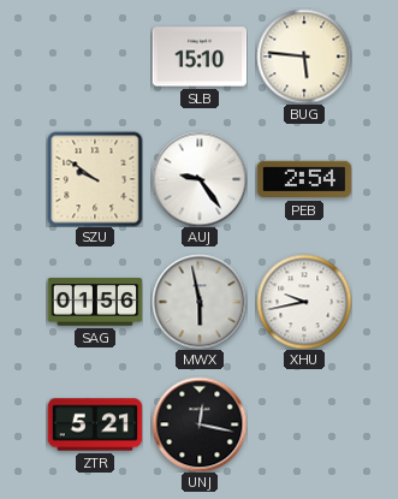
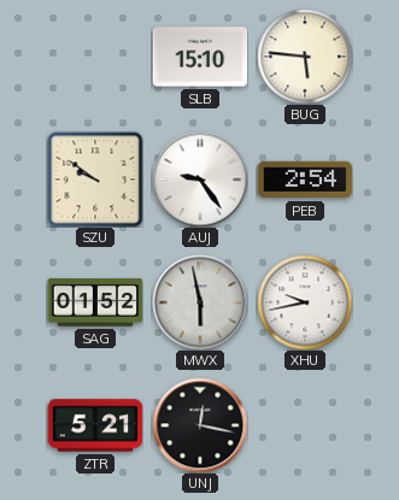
SAG: 01:56 -> 01:52 (95, 302)
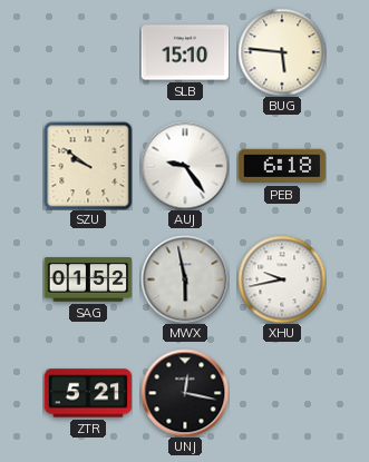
PEB: 2:54 -> 6:18 (282, 166)
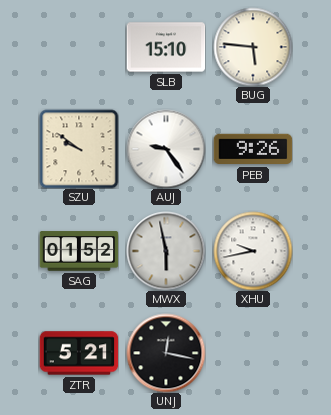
PEB: 6:18 -> 9:26 (253, 149)
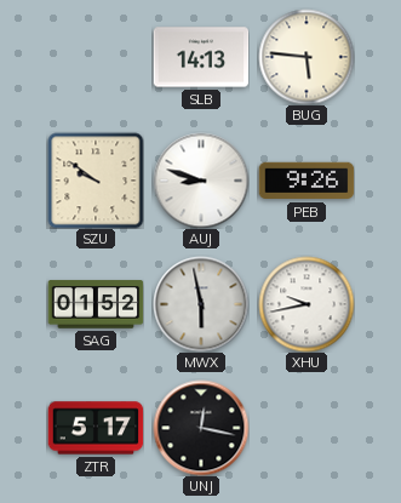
SLB: 15:10 -> 14:13 (201, 57)
AUJ: 9:24 -> 8:48 (201, 181)
ZTR: 5:21 -> 5:17 (96, 428)
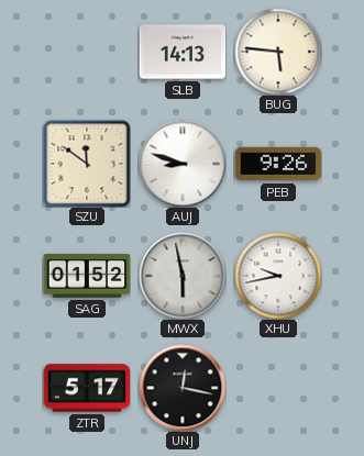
SZU: 9:51 -> 11:51 (87, 164)
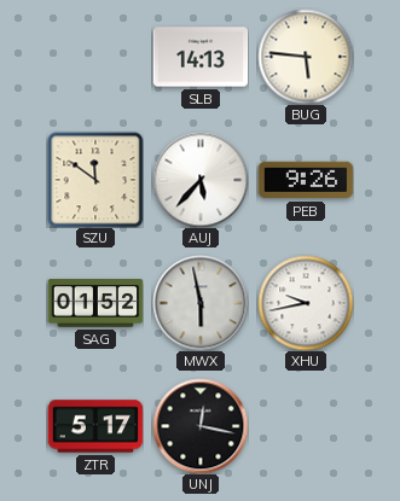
AUJ: 8:48 -> 5:37 (201, 180)
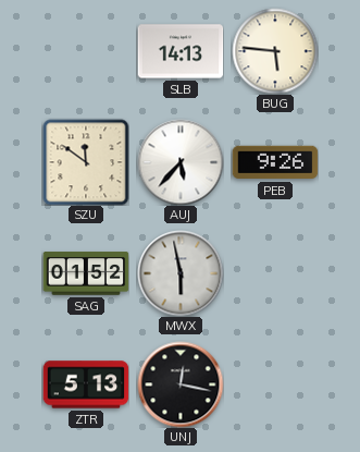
XHU: 9:43 -> none (306, 303)
ZTR: 5:17 -> 5:13 (86, 384)
